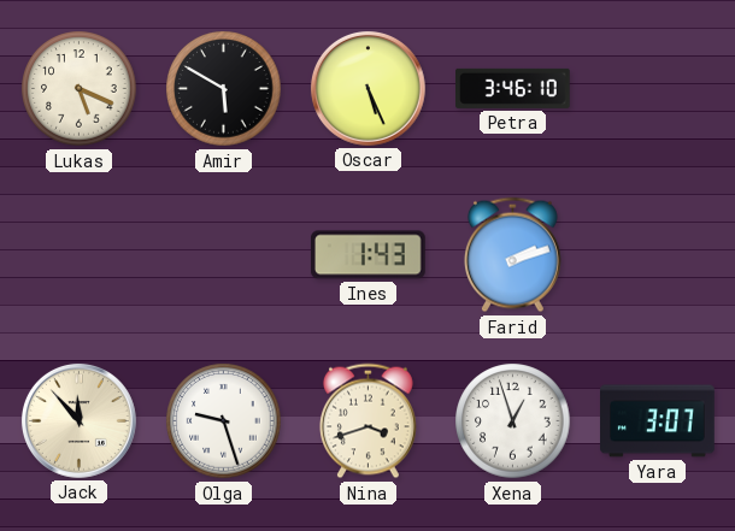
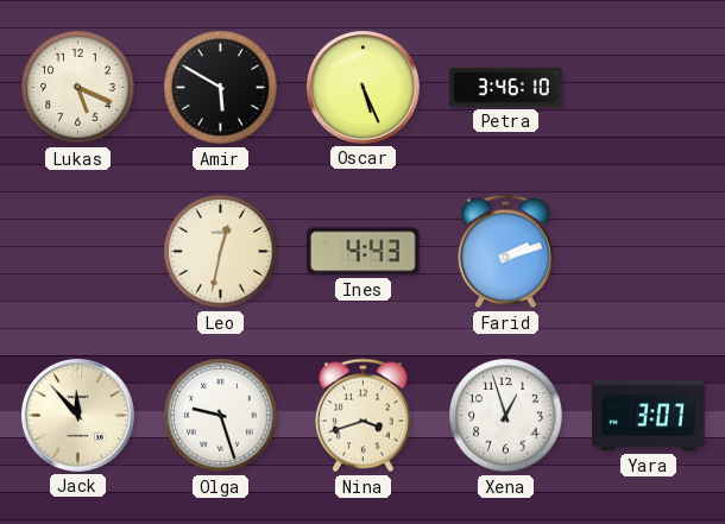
Leo: none -> 12:32 (221, 252)
Ines: 1:43 -> 4:43 (363, 252)
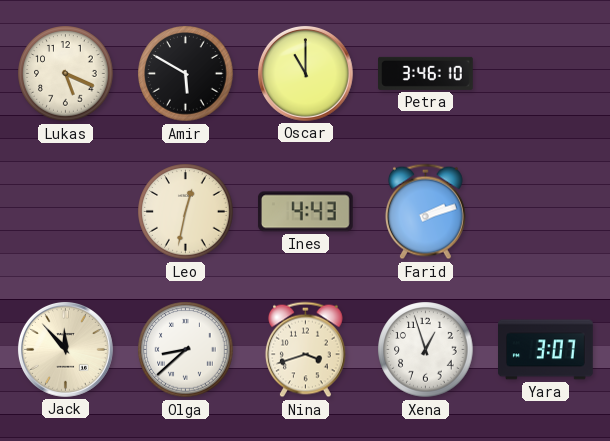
Oscar: 5:26 -> 11:00 (305, 73)
Olga: 9:27 -> 8:38 (186, 350)
